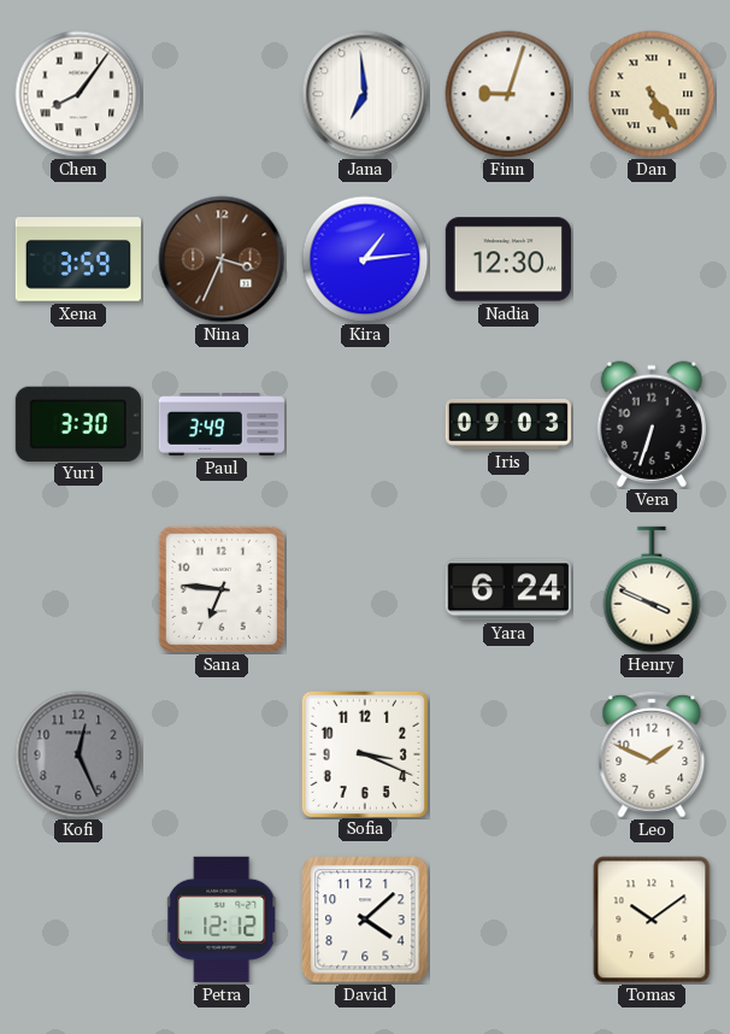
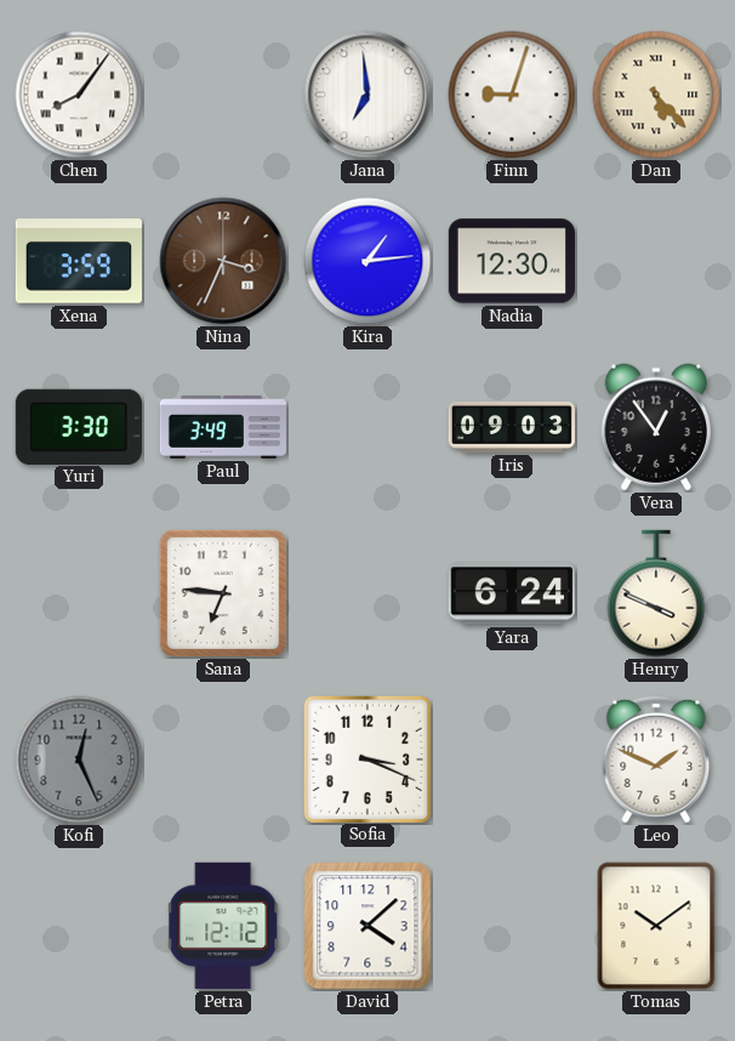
Dan: 5:24 -> 5:23 (656, 95)
Vera: 6:33 -> 12:54 (655, 427)
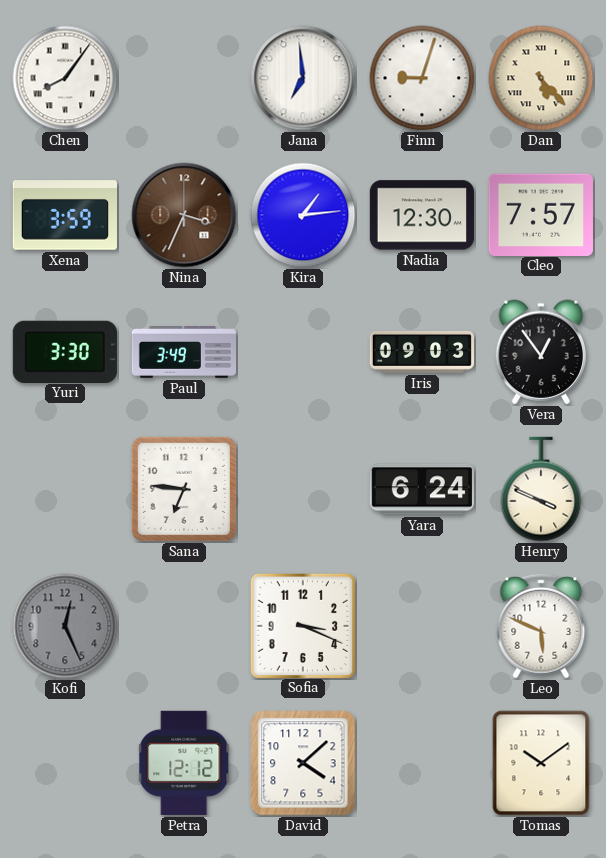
Cleo: none -> 7:57 (541, 214)
Leo: 1:49 -> 5:49 (541, 626)
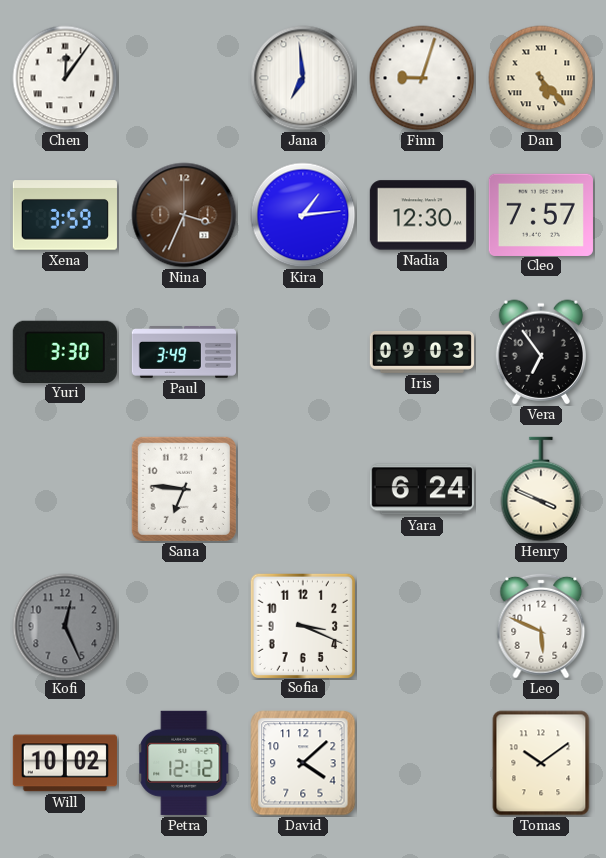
Chen: 8:06 -> 12:06 (65, 78)
Vera: 12:54 -> 6:54 (540, 352)
Will: none -> 10:02 (65, 763)
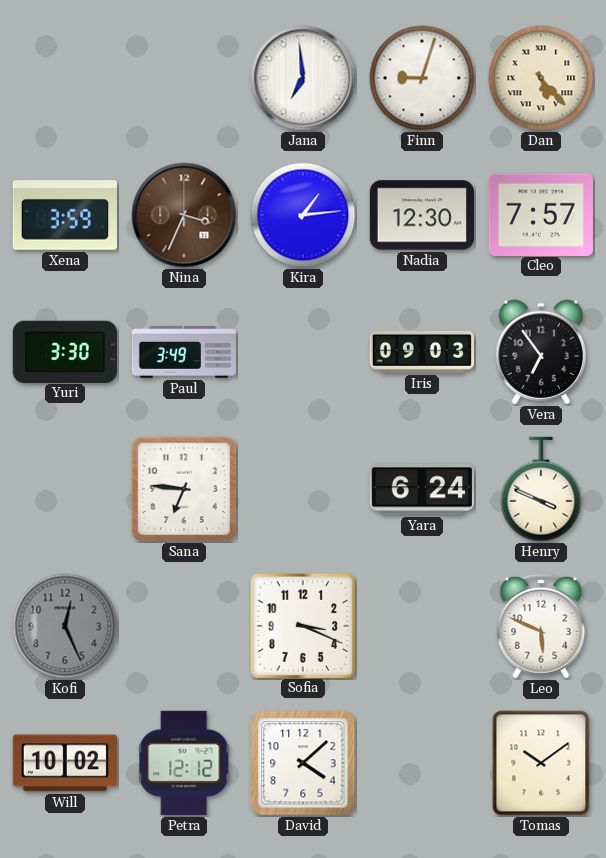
Chen: 12:06 -> none (65, 78)
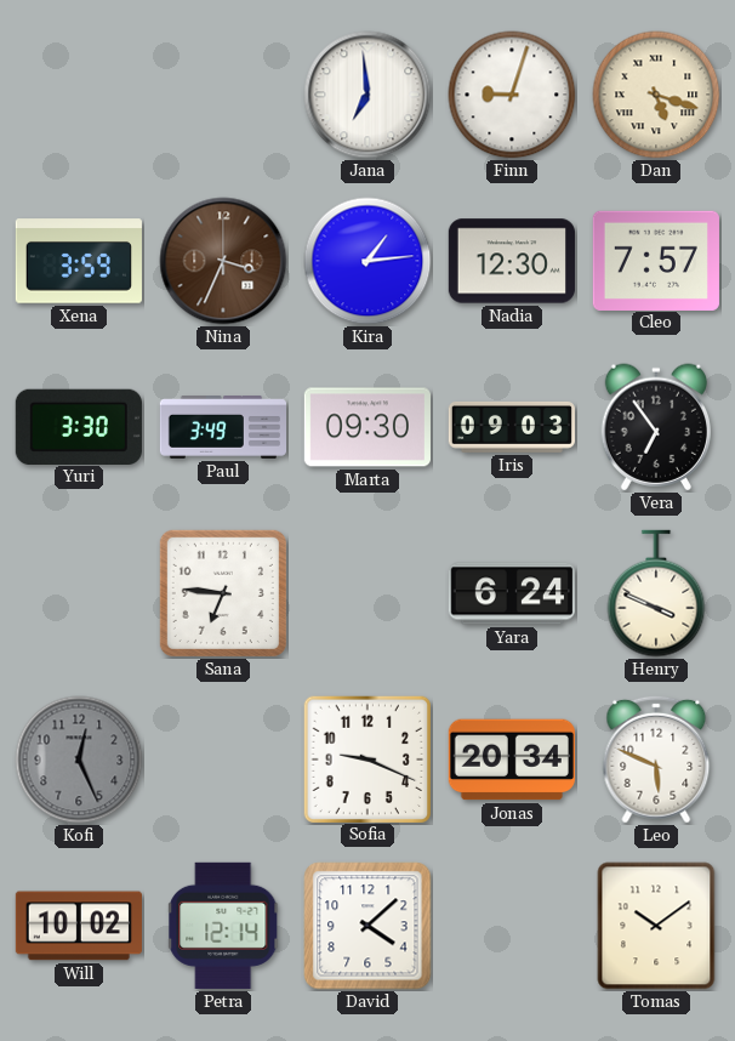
Dan: 5:23 -> 5:18 (656, 95)
Marta: none -> 09:30 (367, 427)
Sofia: 3:19 -> 9:19 (366, 758)
Jonas: none -> 20:34 (512, 760)
Petra: 12:12 -> 12:14 (224, 926)
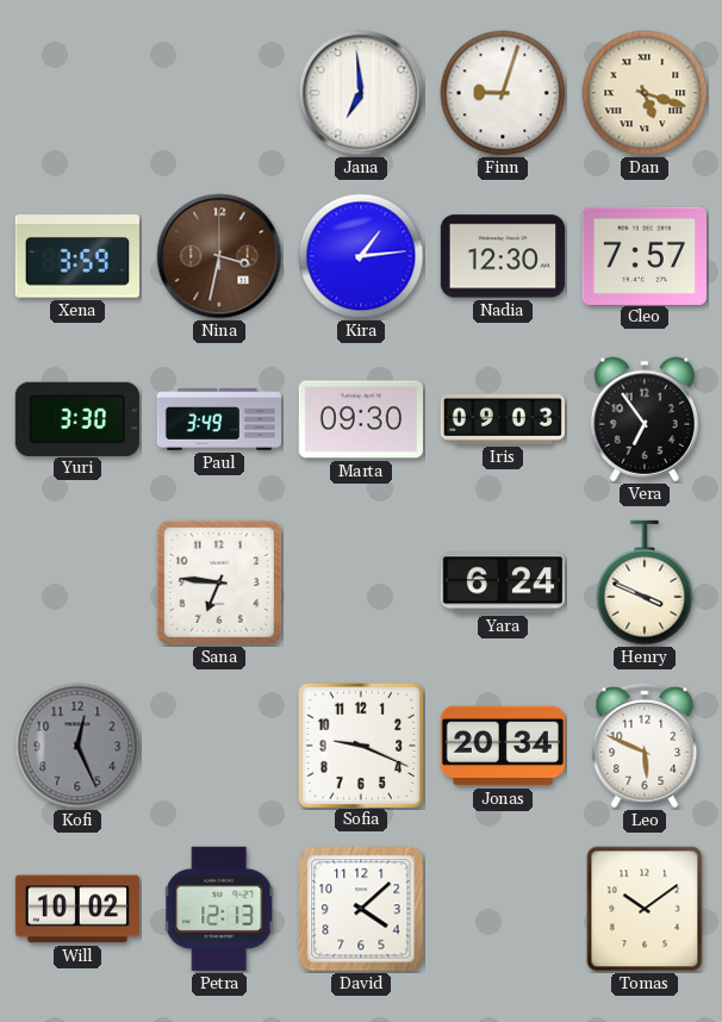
Nina: 3:34 -> 3:32 (219, 256)
Petra: 12:14 -> 12:13 (220, 909)
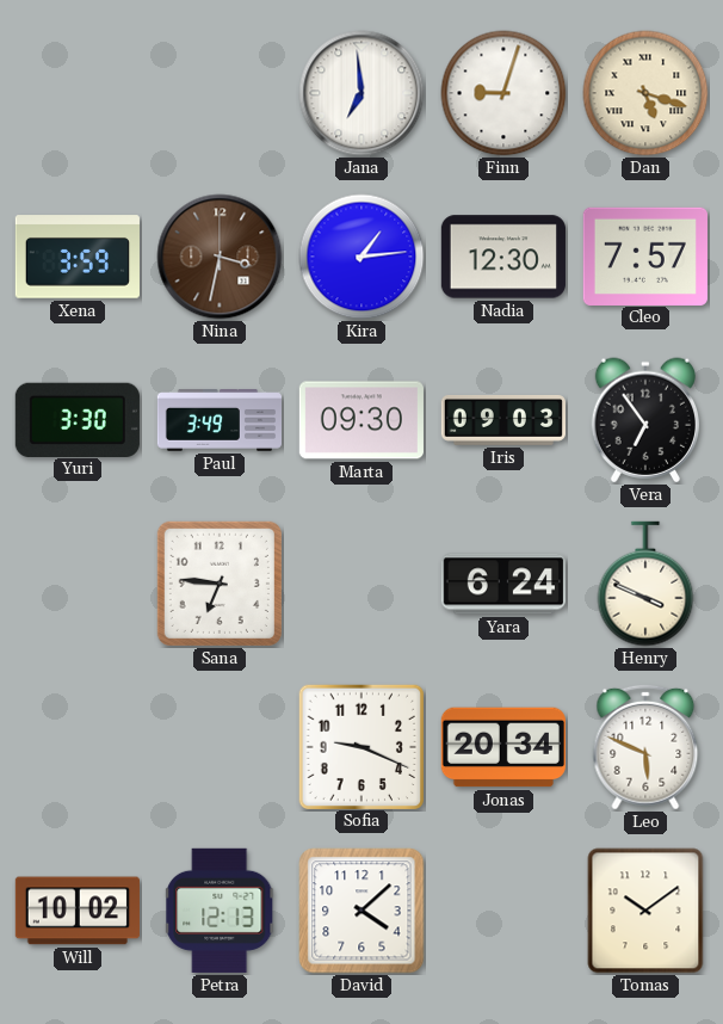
Kofi: 12:26 -> none (77, 746)
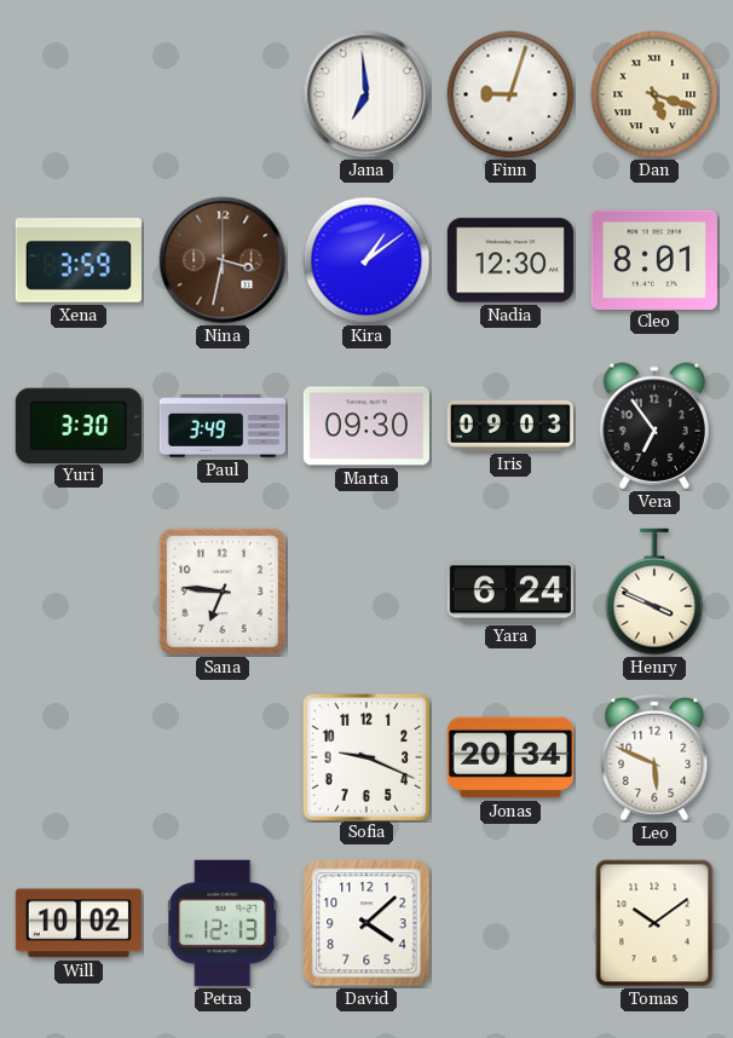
Kira: 1:14 -> 1:09 (366, 260)
Cleo: 7:57 -> 8:01 (654, 259)
